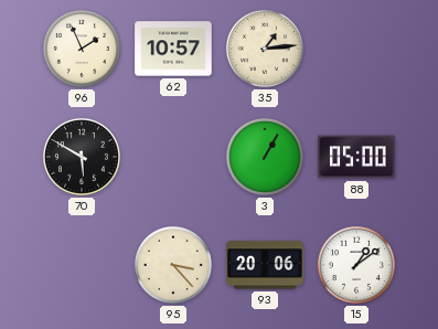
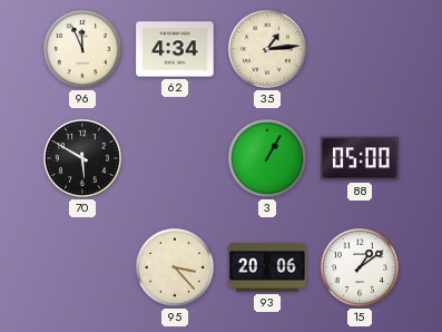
96: 1:56 -> 11:56 (82, 49)
62: 10:57 -> 4:34 (175, 49)
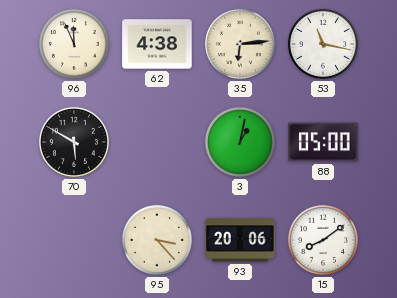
62: 4:34 -> 4:38 (157, 44)
35: 1:14 -> 6:14 (240, 44)
53: none -> 11:17 (323, 44)
3: 1:05 -> 1:02 (240, 142)
15: 1:09 -> 8:09 (323, 240)
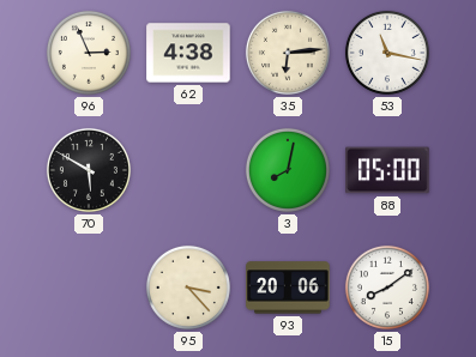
96: 11:56 -> 2:56 (89, 53)
3: 1:02 -> 8:02 (288, 170)
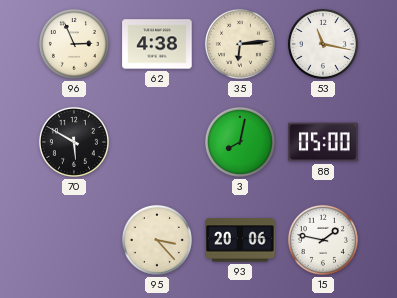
15: 8:09 -> 1:47 (323, 240)
